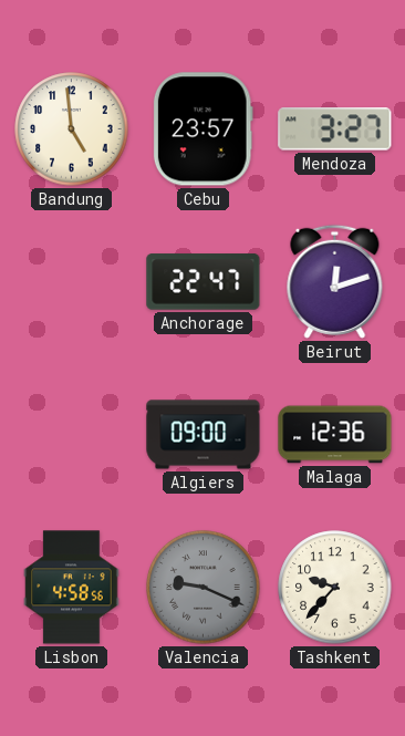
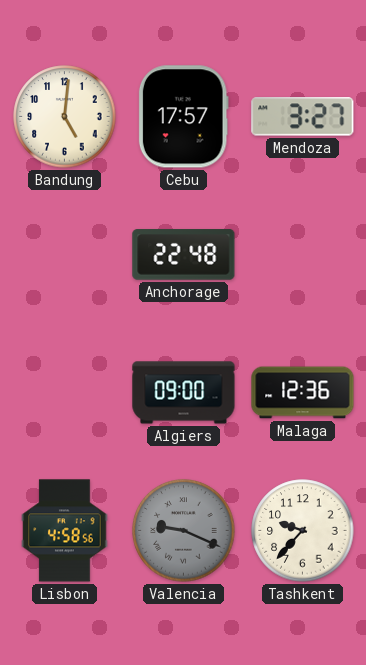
Bandung: 4:59 -> 5:01 (65, 117)
Cebu: 23:57 -> 17:57 (183, 117)
Anchorage: 22:47 -> 22:48 (184, 255)
Beirut: 12:12 -> none (335, 281)
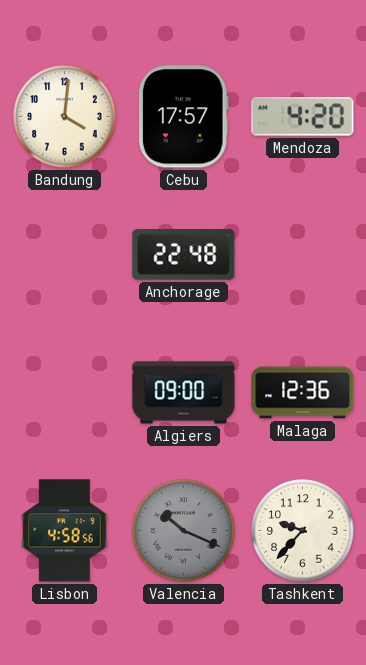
Bandung: 5:01 -> 4:01 (65, 117)
Mendoza: 3:27 -> 4:20 (303, 117)
Valencia: 9:19 -> 10:19 (184, 531)
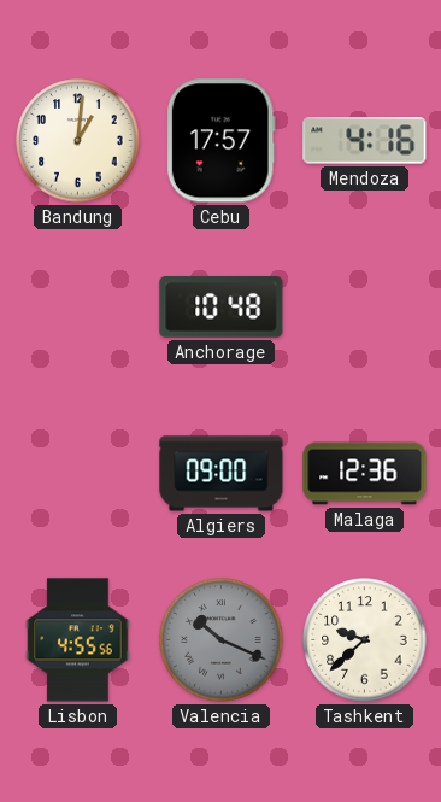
Bandung: 4:01 -> 1:01 (78, 141)
Mendoza: 4:20 -> 4:16 (365, 141)
Anchorage: 22:48 -> 10:48 (222, 308)
Lisbon: 4:58 -> 4:55 (78, 640)
Tashkent: 9:37 -> 9:38 (365, 640)
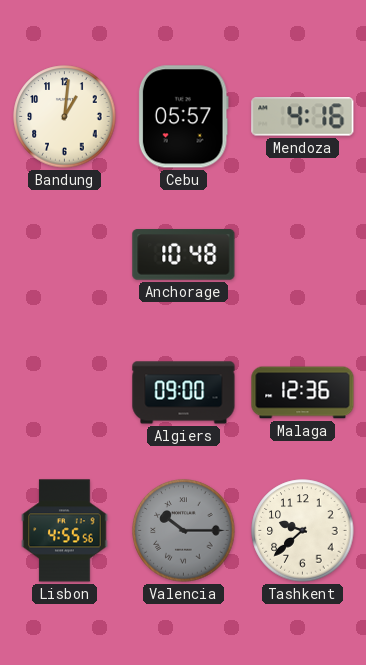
Cebu: 17:57 -> 05:57 (183, 117)
Valencia: 10:19 -> 10:15 (184, 531)
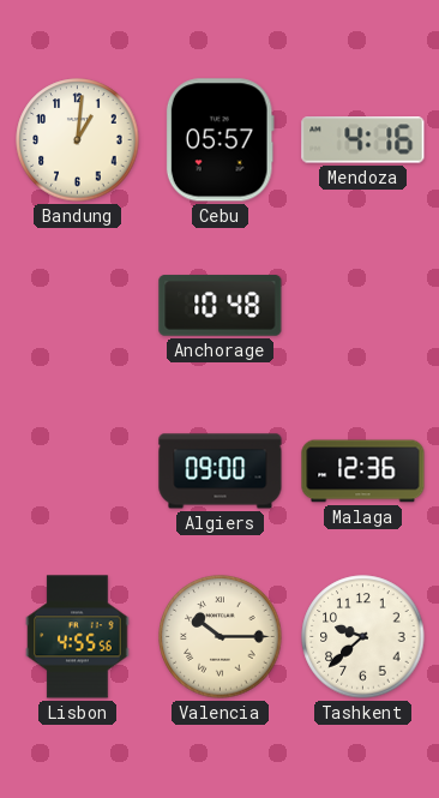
Valencia dial: grey -> cream (221, 637)
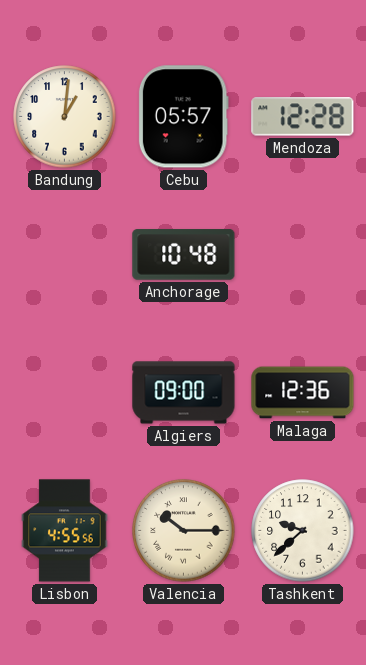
Mendoza: 4:16 -> 12:28 (303, 117)
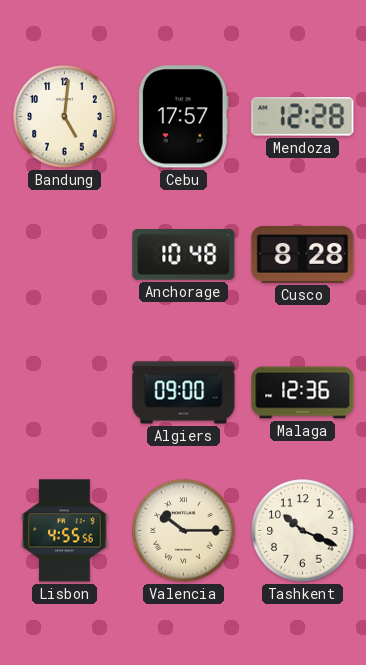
Bandung: 1:01 -> 5:01 (65, 117)
Cebu: 05:57 -> 17:57 (183, 117)
Cusco: none -> 8:28 (303, 254)
Tashkent: 9:38 -> 10:19 (303, 531)
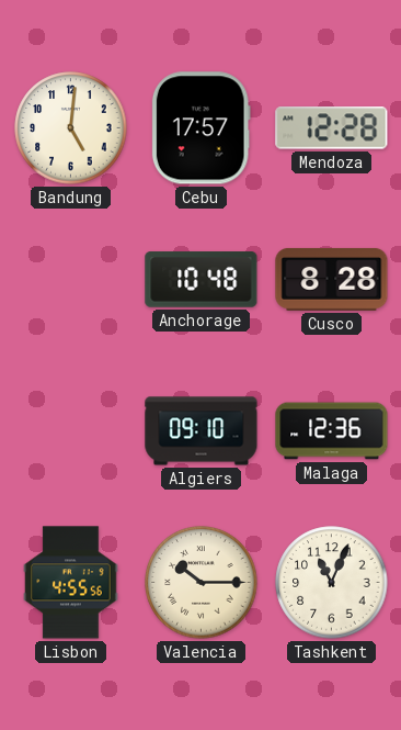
Algiers: 09:00 -> 09:10 (202, 431)
Tashkent: 10:19 -> 11:04 (332, 583)
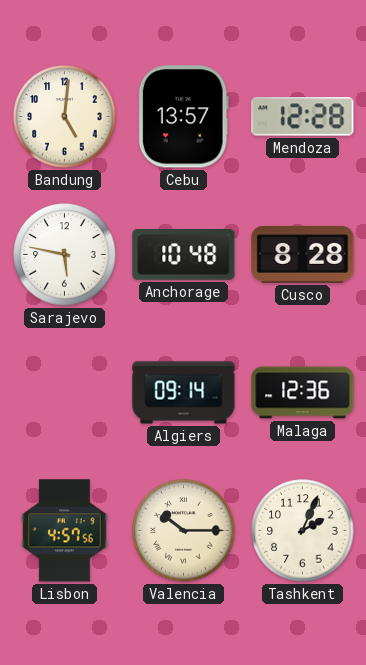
Cebu: 17:57 -> 13:57 (183, 117)
Sarajevo: none -> 5:47 (65, 255)
Algiers: 09:10 -> 09:14 (184, 393)
Lisbon: 4:55 -> 4:57 (65, 531)
Tashkent: 11:04 -> 2:04 (303, 531)
